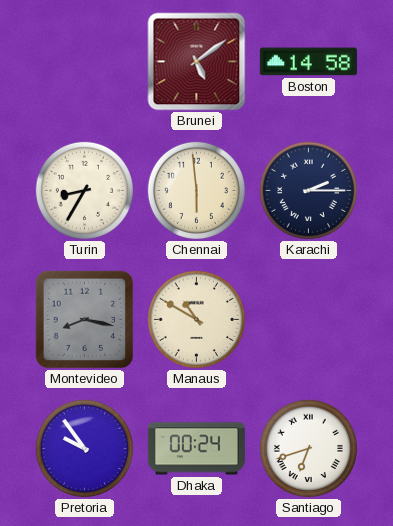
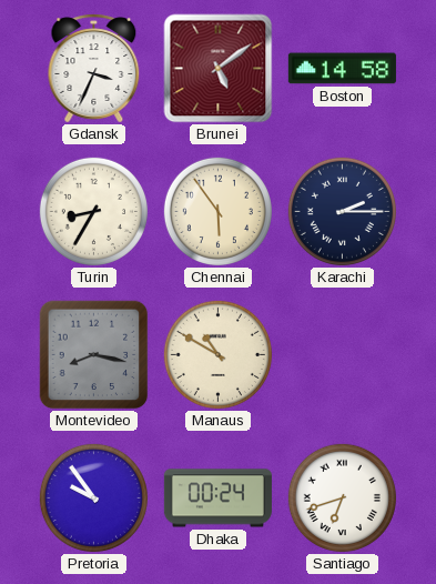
Gdansk: none -> 3:34 (94, 69)
Chennai: 5:59 -> 5:54 (217, 211)
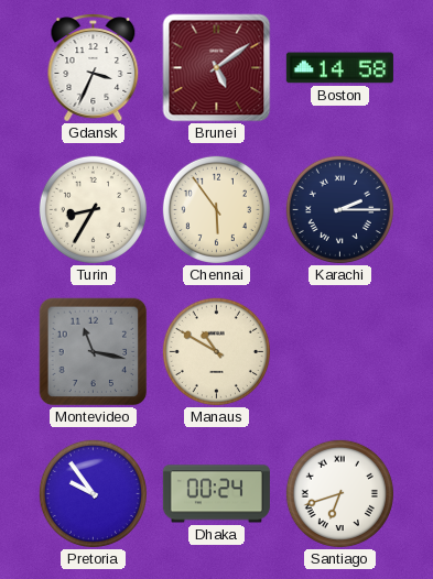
Montevideo: 8:17 -> 11:17 (94, 352)
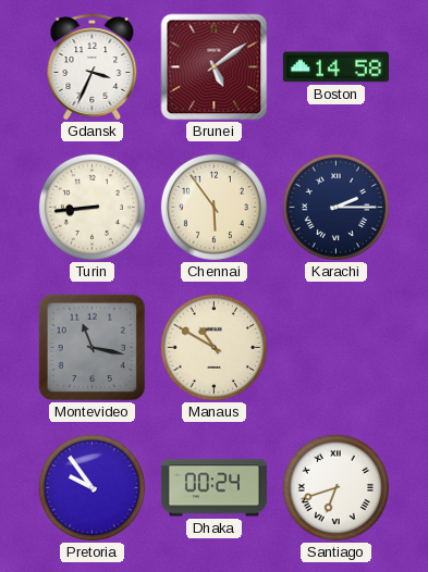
Turin: 8:35 -> 8:44 (91, 207)
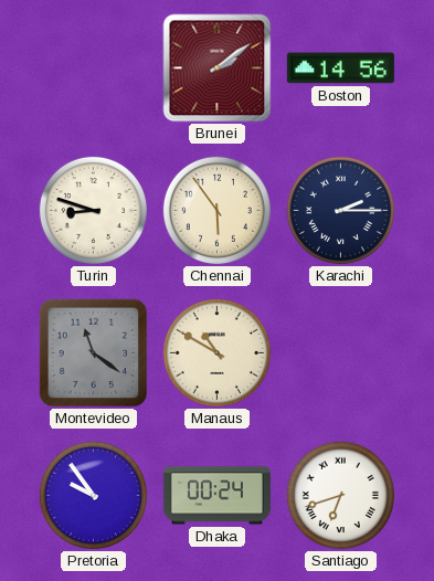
Gdansk: 3:34 -> none (93, 67)
Brunei: 5:09 -> 2:09 (218, 68)
Boston: 14:58 -> 14:56 (340, 68)
Turin: 8:44 -> 8:48 (93, 210)
Montevideo: 11:17 -> 11:21 (94, 353)
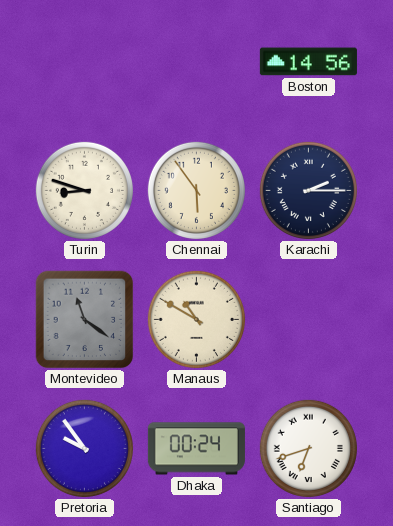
Brunei: 2:09 -> none (218, 68)
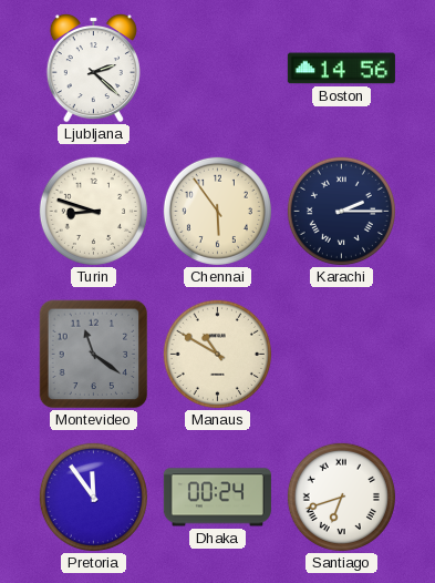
Ljubljana: none -> 2:22 (93, 68)
Pretoria: 9:54 -> 11:54 (93, 497)
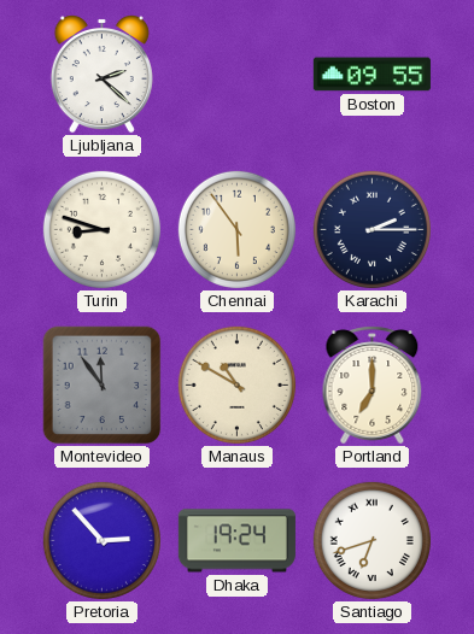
Boston: 14:56 -> 09:55 (371, 75)
Montevideo: 11:21 -> 11:54 (103, 386)
Portland: none -> 7:00 (373, 386)
Pretoria: 11:54 -> 2:53 (101, 540)
Dhaka: 00:24 -> 19:24 (236, 541)
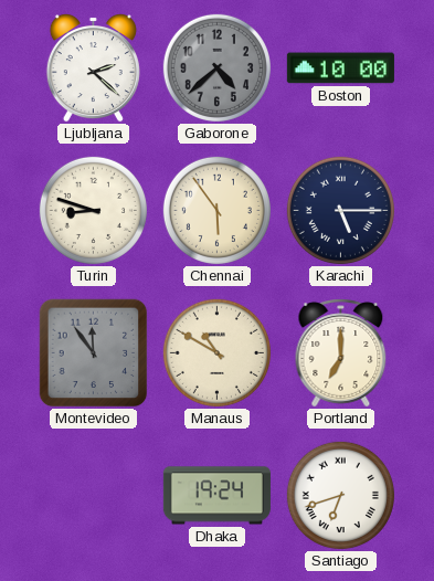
Gaborone: none -> 4:38 (216, 67)
Boston: 09:55 -> 10:00 (340, 68)
Karachi: 2:15 -> 5:15 (340, 210)
Pretoria: 2:53 -> none (101, 540)
